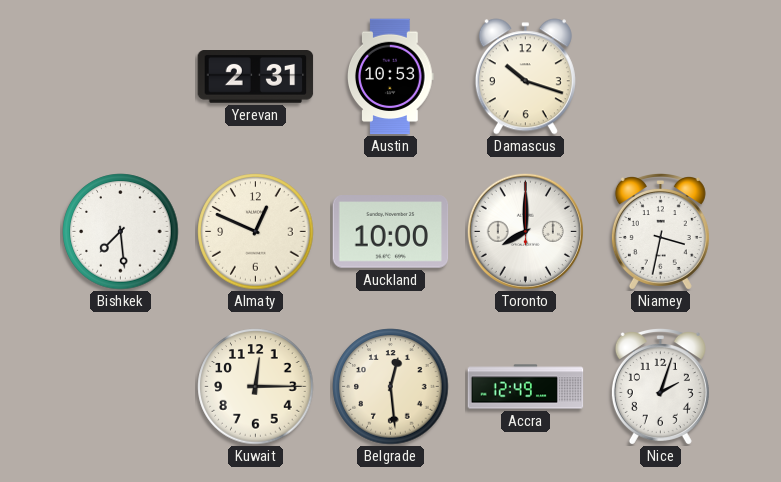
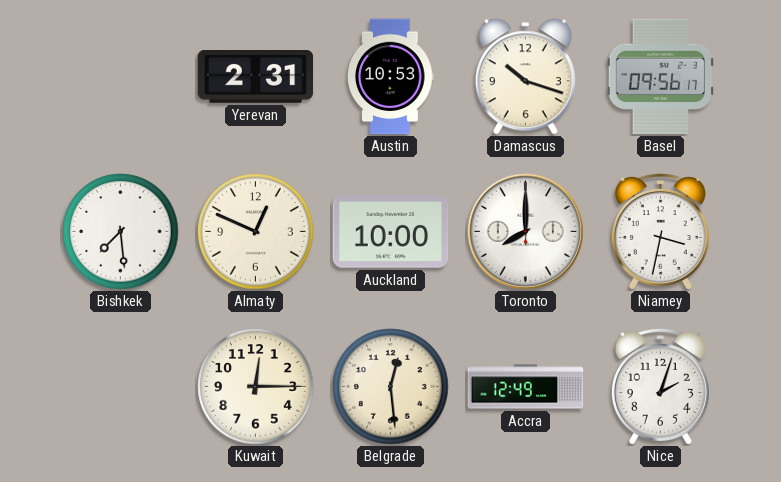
Basel: none -> 09:56 (660, 77)
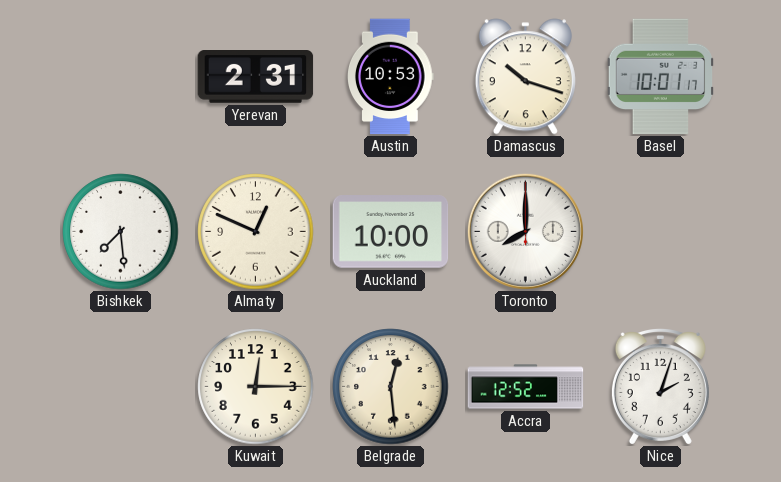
Basel: 09:56 -> 10:01 (660, 77)
Niamey: 3:32 -> none (660, 232)
Accra: 12:49 -> 12:52 (526, 387)
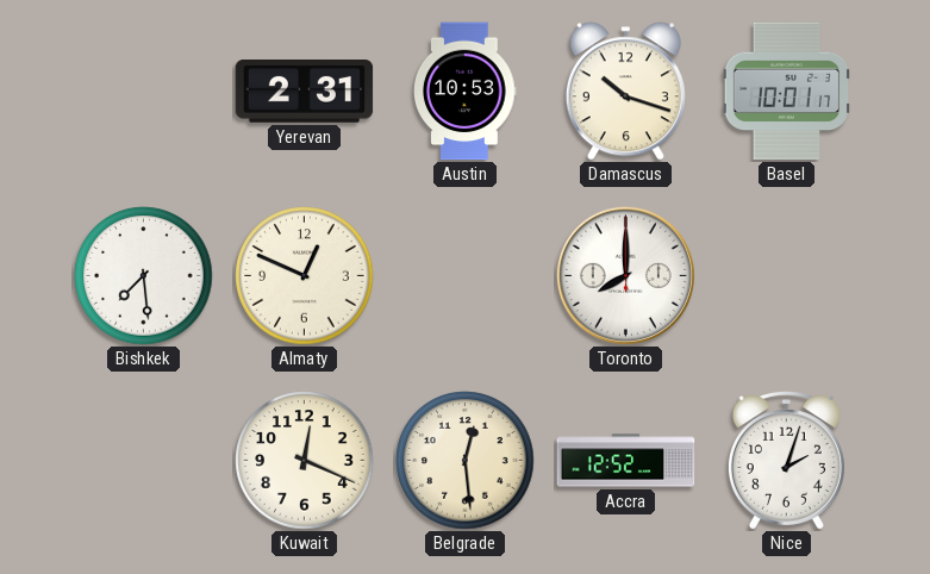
Auckland: 10:00 -> none (391, 232)
Kuwait: 12:15 -> 12:19 (305, 461)
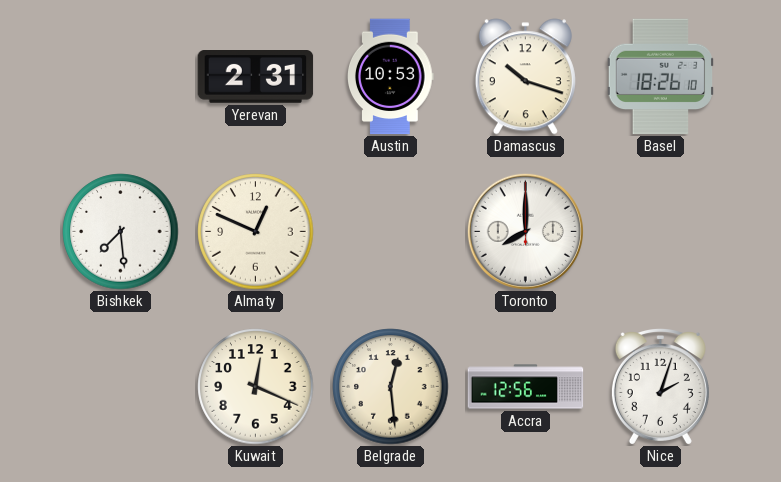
Basel: 10:01 -> 18:26 (660, 77)
Accra: 12:52 -> 12:56 (526, 387)
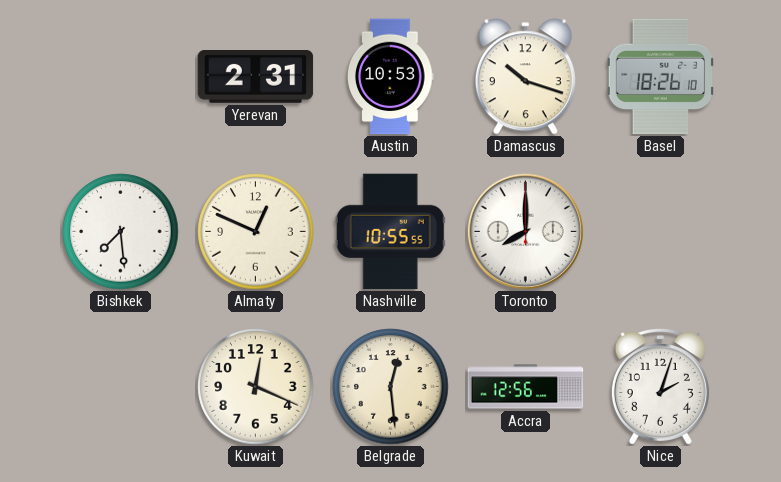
Nashville: none -> 10:55 (390, 232)
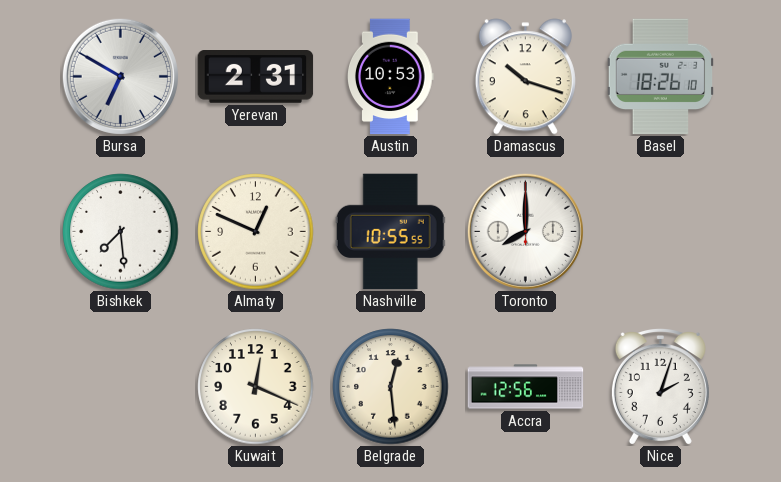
Bursa: none -> 6:50 (120, 76)
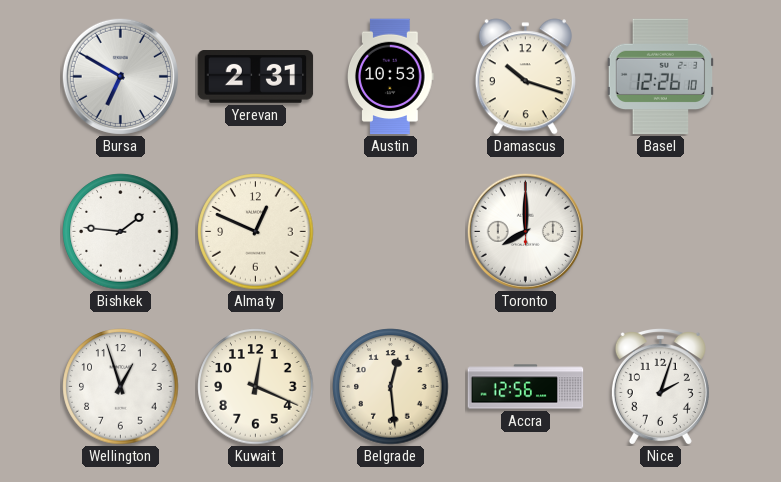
Basel: 18:26 -> 12:26 (660, 77)
Bishkek: 7:29 -> 1:46 (121, 232)
Nashville: 10:55 -> none (390, 232)
Wellington: none -> 12:57 (121, 387)
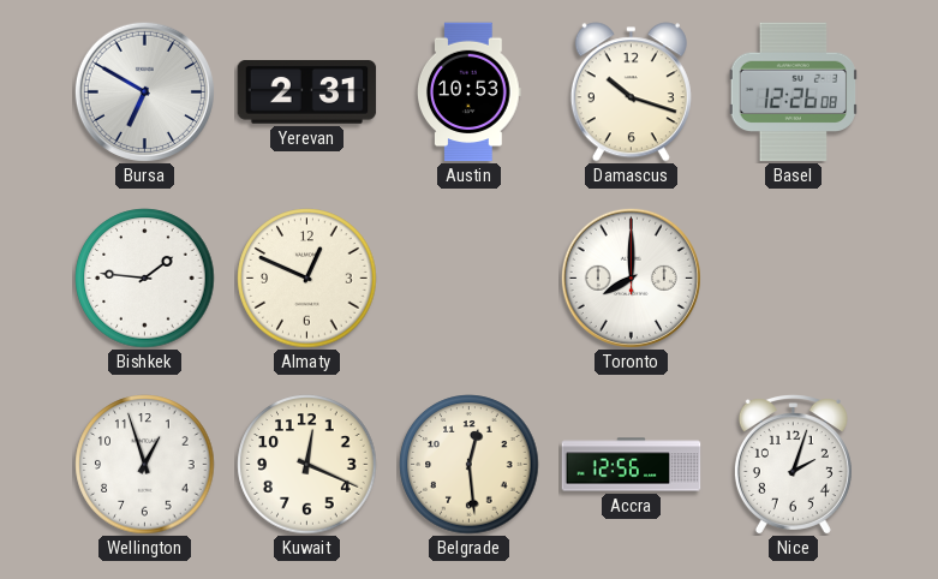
Basel: 12:26:10 -> 12:26:08 (793, 92)
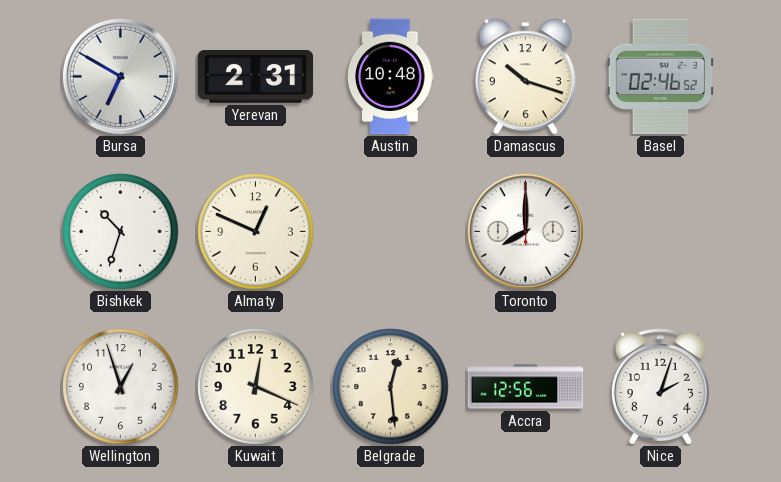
Austin: 10:53 -> 10:48 (391, 77)
Basel: 12:26 -> 02:46 (660, 77)
Bishkek: 1:46 -> 10:33 (121, 232)
